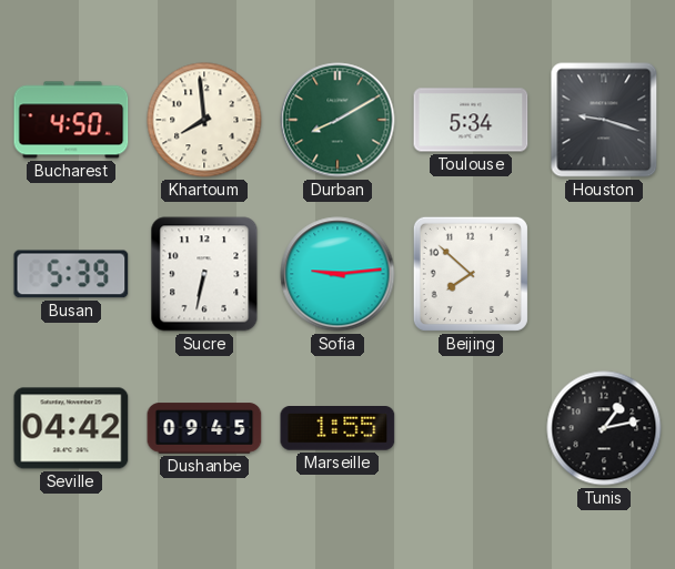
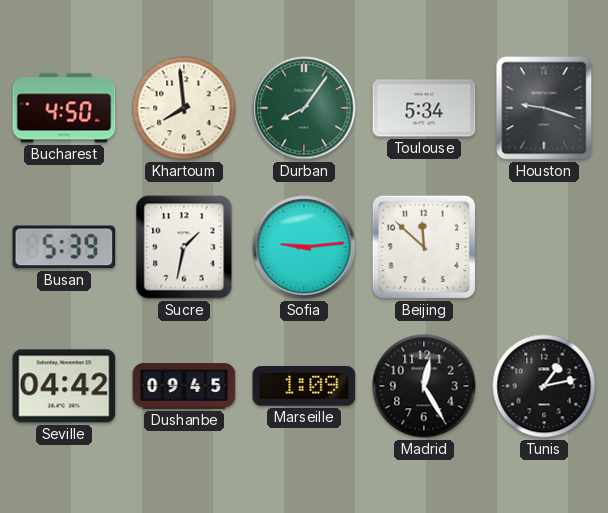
Durban: 8:10 -> 8:06 (304, 108)
Sucre: 6:32 -> 1:32 (184, 247)
Beijing: 7:52 -> 11:52 (424, 247)
Marseille: 1:55 -> 1:09 (304, 387)
Madrid: none -> 12:25 (424, 386)
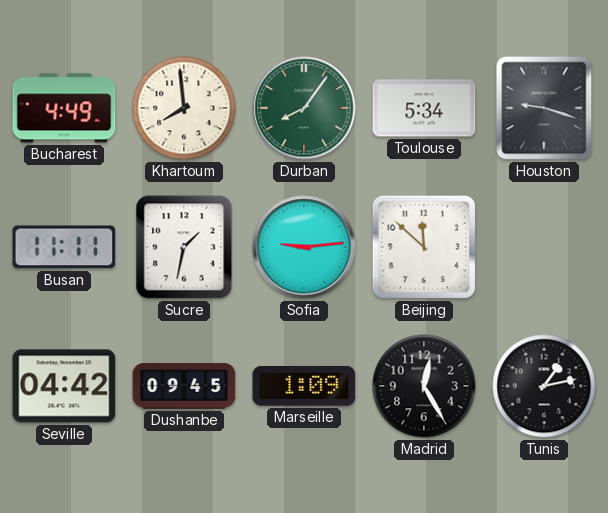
Bucharest: 4:50 -> 4:49 (64, 108)
Busan: 5:39 -> 11:11 (64, 247)
